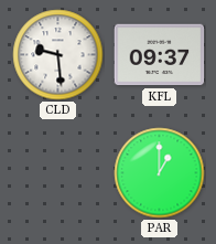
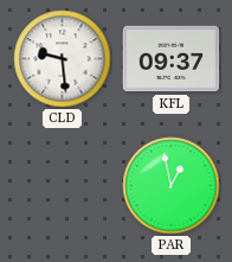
PAR: 1:00 -> 12:58 (172, 186)
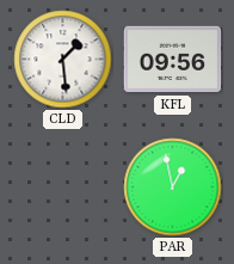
CLD: 9:29 -> 1:29 (63, 60)
KFL: 09:37 -> 09:56 (173, 60)
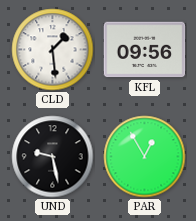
UND: none -> 9:28 (53, 157)
PAR: 12:58 -> 12:55 (145, 157)
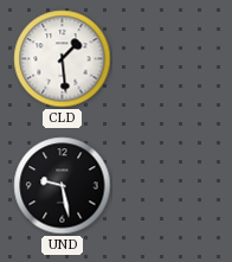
KFL: 09:56 -> none (145, 50)
PAR: 12:55 -> none (145, 157)
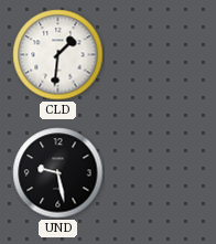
CLD: 1:29 -> 1:31 (58, 55)
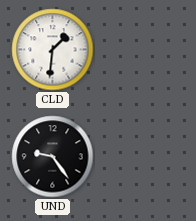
UND: 9:28 -> 9:24 (53, 157)
